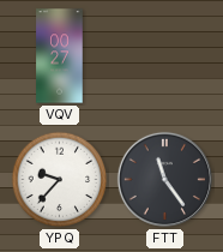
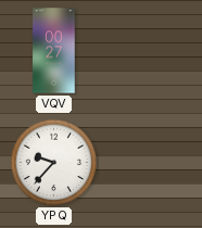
FTT: 11:24 -> none (164, 179)
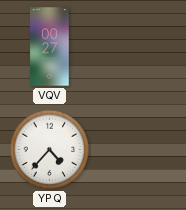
YPQ: 9:37 -> 4:37 (50, 150)
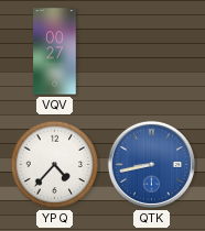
QTK: none -> 8:43 (151, 164)
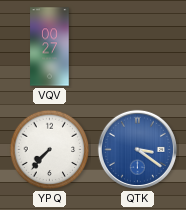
YPQ: 4:37 -> 7:37 (50, 150)
QTK: 8:43 -> 3:21 (137, 149)
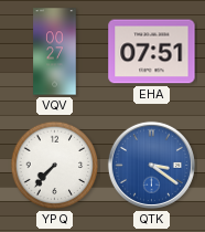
EHA: none -> 07:51 (152, 52)
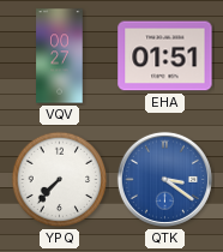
EHA: 07:51 -> 01:51 (165, 56)
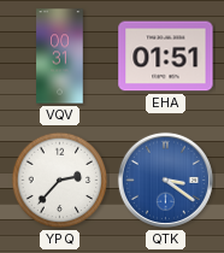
VQV: 00:27 -> 00:31 (60, 57)
YPQ: 7:37 -> 2:37 (60, 181)
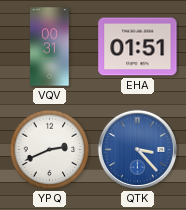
YPQ: 2:37 -> 2:41 (50, 150)
QTK: 3:21 -> 3:23 (137, 149)
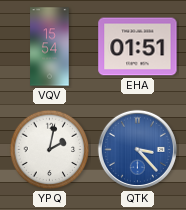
VQV: 00:31 -> 15:54 (50, 47)
YPQ: 2:41 -> 2:02 (50, 150)
